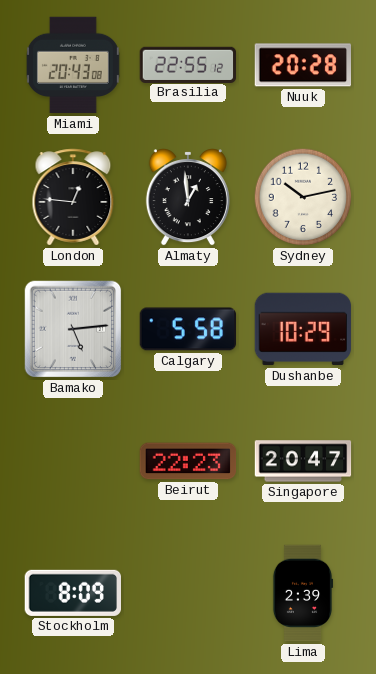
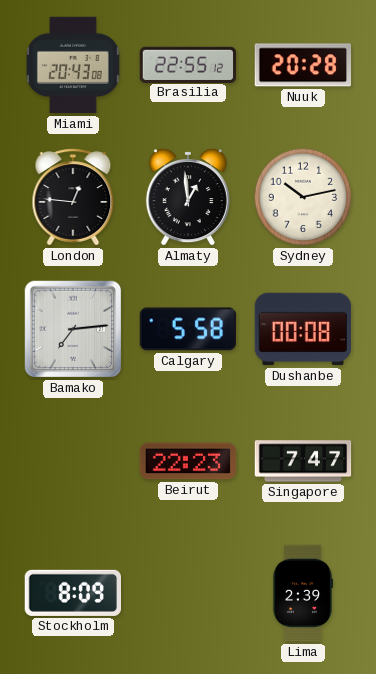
Bamako: 5:14 -> 7:14 (73, 329)
Dushanbe: 10:29 -> 00:08 (303, 329)
Singapore: 20:47 -> 7:47 (303, 461)
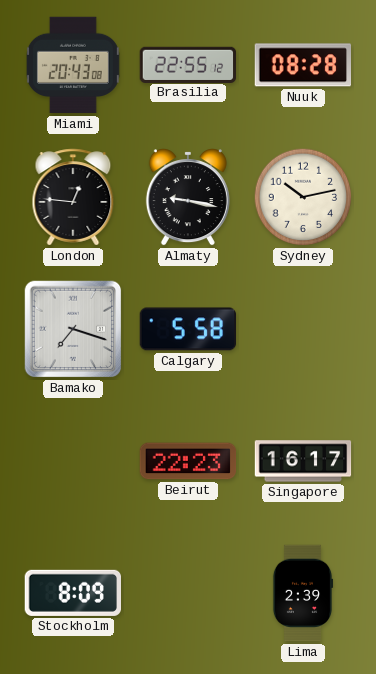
Nuuk: 20:28 -> 08:28 (302, 65)
Almaty: 12:59 -> 9:17 (188, 197)
Bamako: 7:14 -> 7:18 (73, 329)
Dushanbe: 00:08 -> none (303, 329)
Singapore: 7:47 -> 16:17 (303, 461)
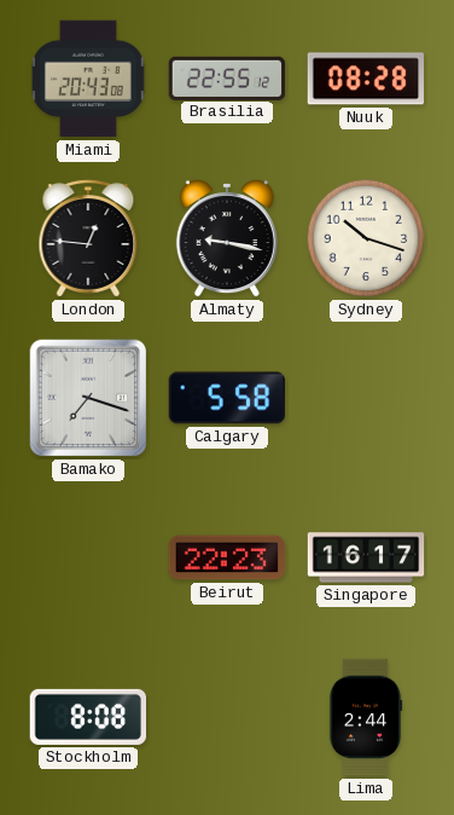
Sydney: 10:13 -> 10:18 (366, 238)
Stockholm: 8:09 -> 8:08 (88, 717)
Lima: 2:39 -> 2:44 (366, 717)
